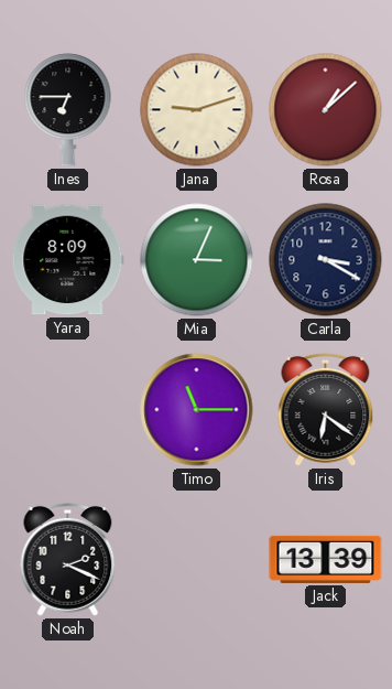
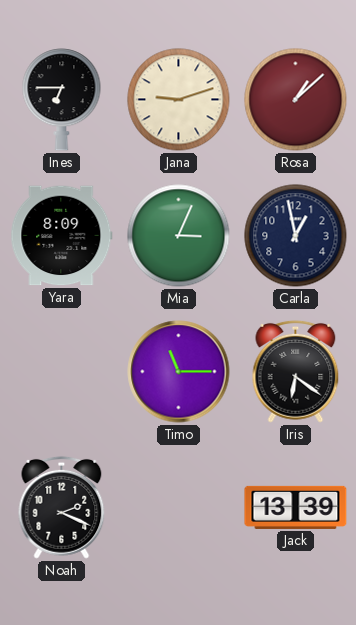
Carla: 3:20 -> 12:58 (296, 236)
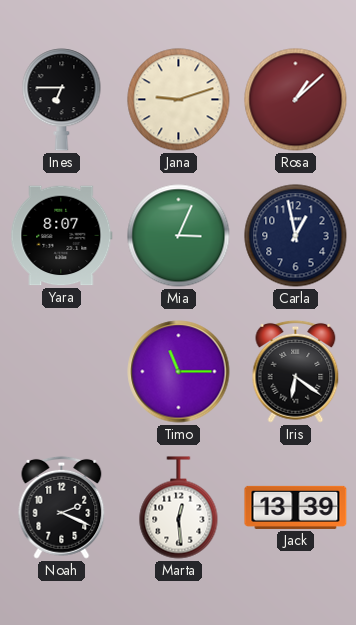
Yara: 8:09 -> 8:07 (62, 236)
Marta: none -> 12:29 (179, 508)
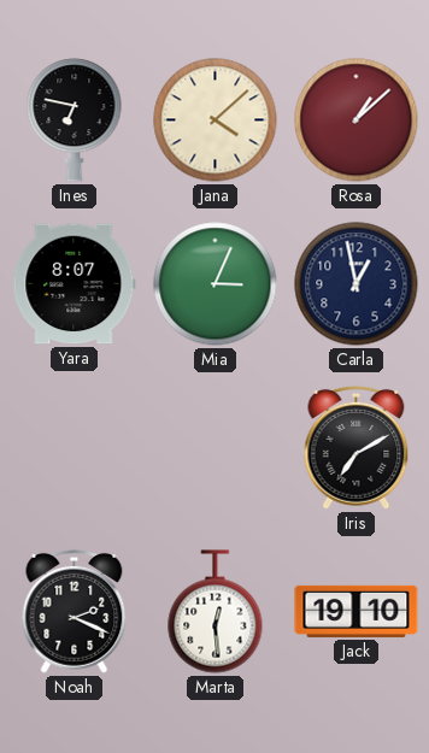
Ines: 6:45 -> 6:47 (75, 120)
Jana: 9:12 -> 4:08 (216, 120)
Timo: 11:15 -> none (179, 372)
Iris: 6:21 -> 7:10 (357, 447)
Jack: 13:39 -> 19:10 (357, 611)
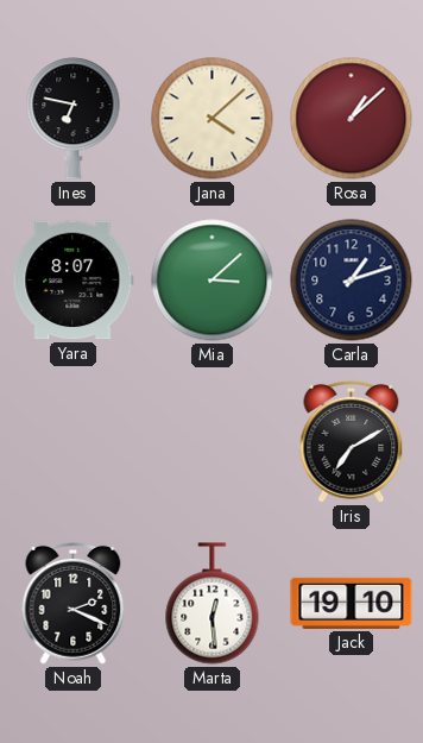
Mia: 3:04 -> 3:08 (213, 281)
Carla: 12:58 -> 1:12 (352, 281)
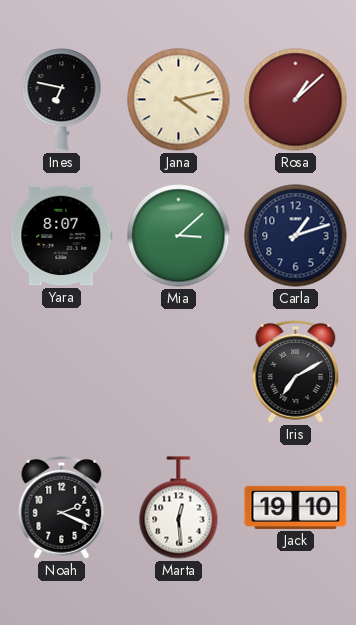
Jana: 4:08 -> 4:13 (179, 100)
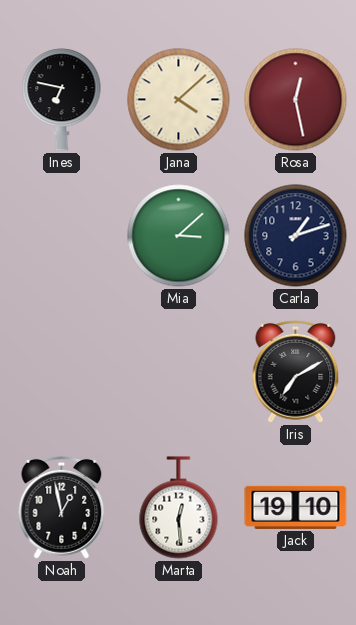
Jana: 4:13 -> 4:08 (179, 100)
Rosa: 1:08 -> 12:28 (296, 100)
Yara: 8:07 -> none (62, 236)
Noah: 2:19 -> 12:58 (62, 507)
